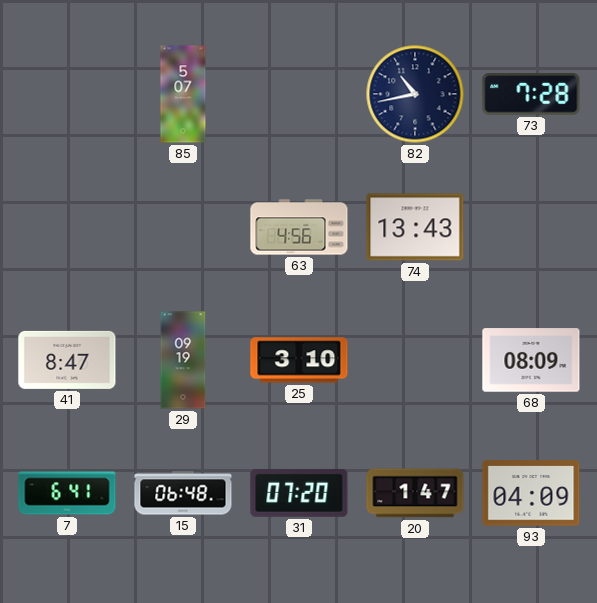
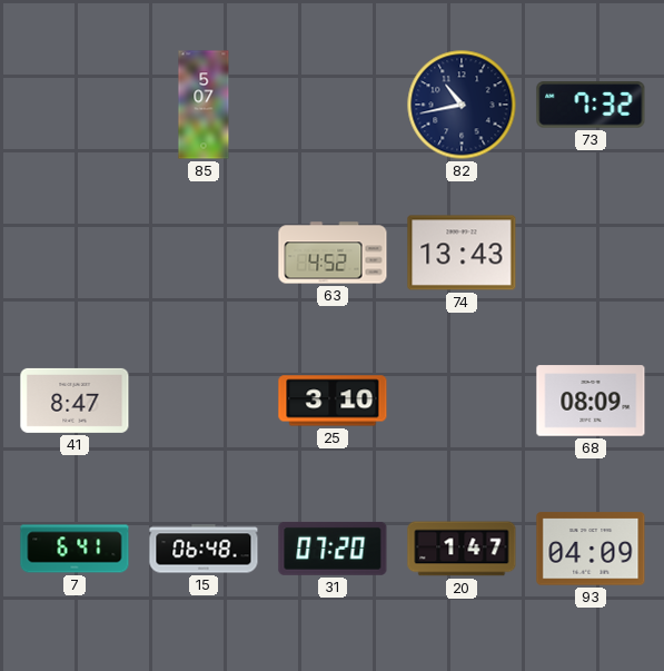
73: 7:28 -> 7:32 (591, 105)
63: 4:56 -> 4:52 (333, 253)
29: 09:19 -> none (183, 360)
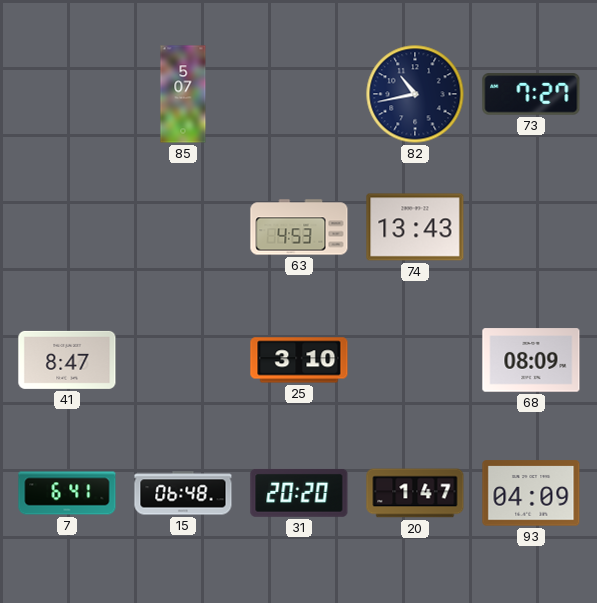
73: 7:32 -> 7:27 (531, 94)
63: 4:52 -> 4:53 (299, 227)
31: 07:20 -> 20:20 (299, 493)
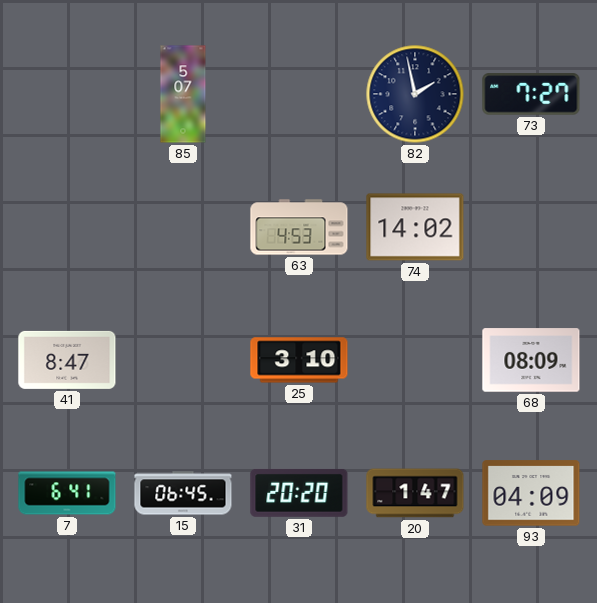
82: 10:43 -> 1:58 (415, 94)
74: 13:43 -> 14:02 (415, 227)
15: 06:48 -> 06:45 (183, 493)
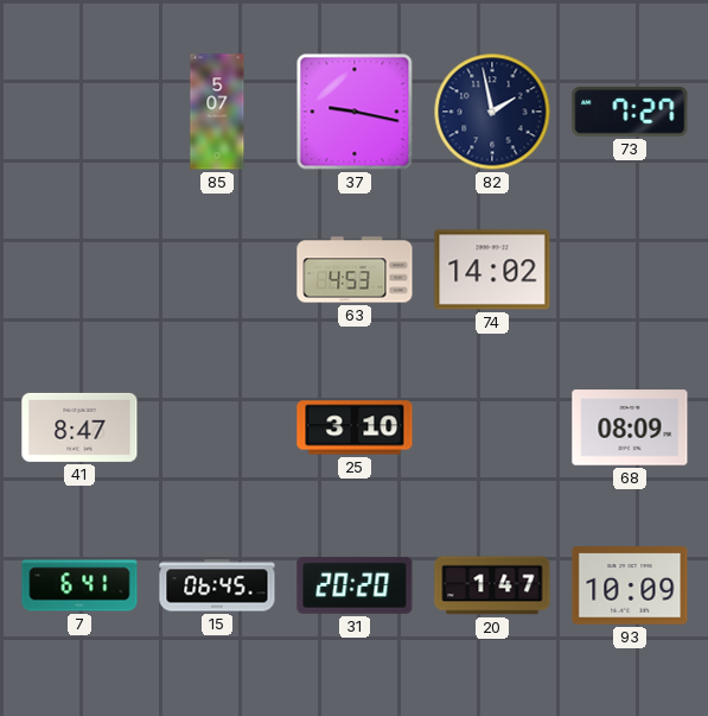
37: none -> 9:17 (355, 112)
93: 04:09 -> 10:09 (630, 585)
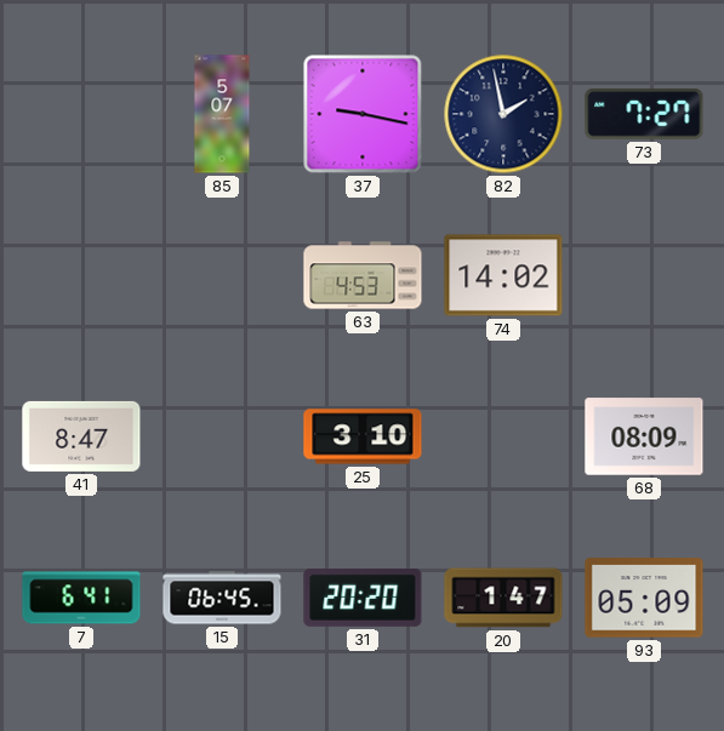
93: 10:09 -> 05:09 (644, 598)
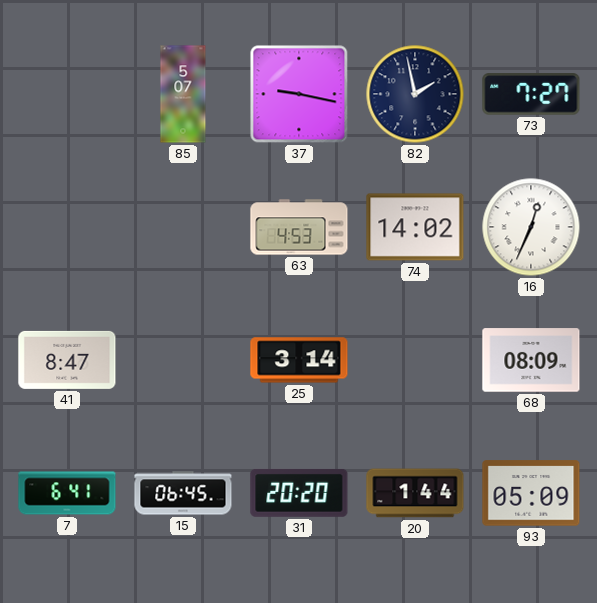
16: none -> 12:34 (531, 227)
25: 3:10 -> 3:14 (299, 360)
20: 1:47 -> 1:44 (415, 493)
